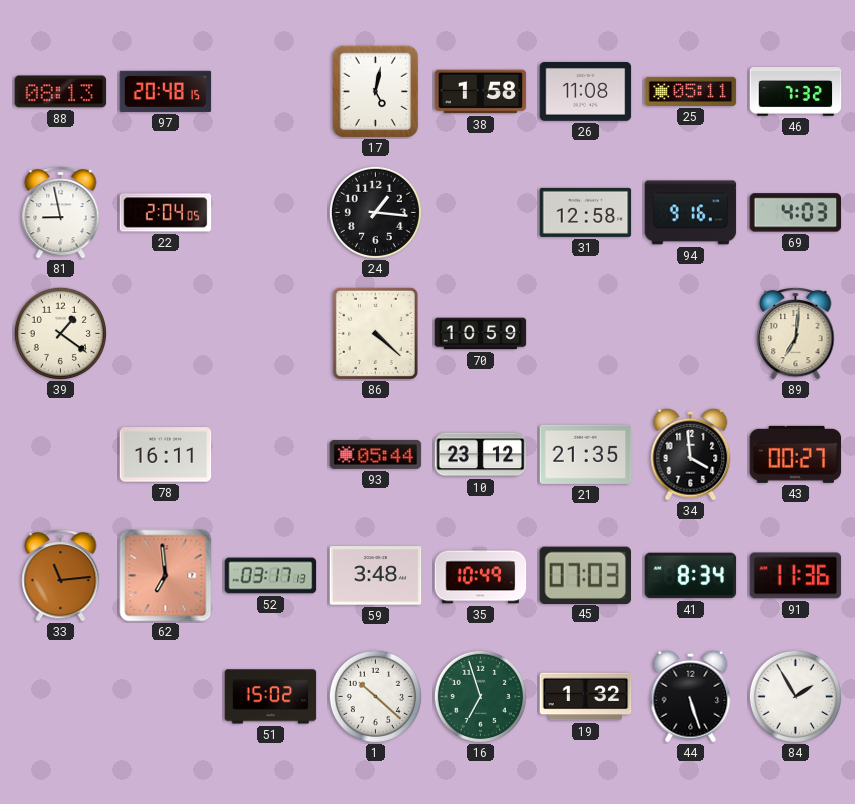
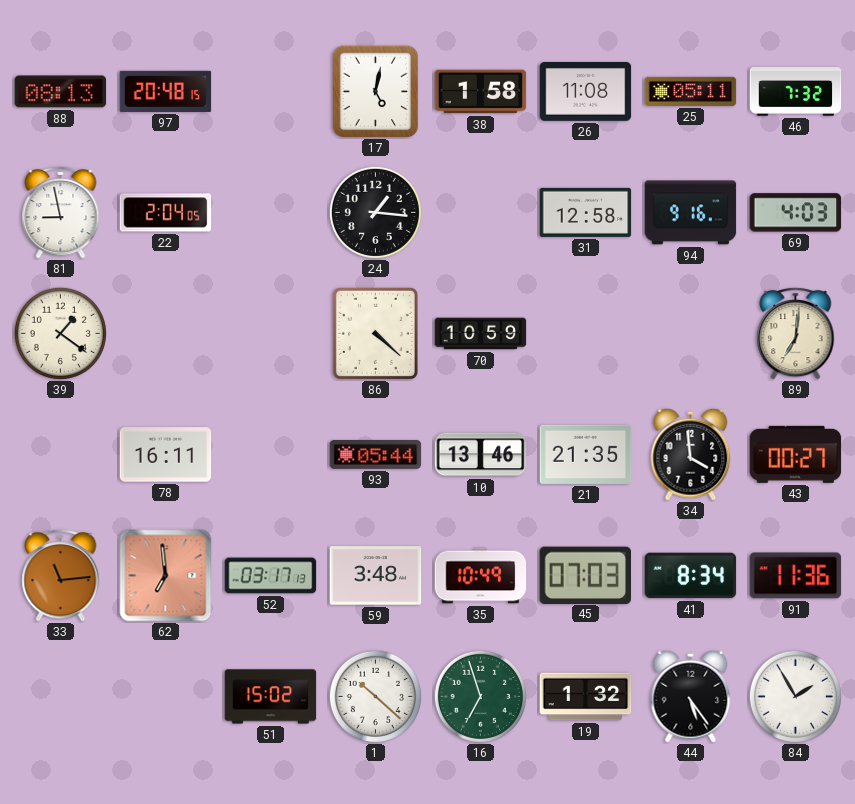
10: 23:12 -> 13:46 (481, 455)
44: 5:27 -> 5:24 (691, 696)
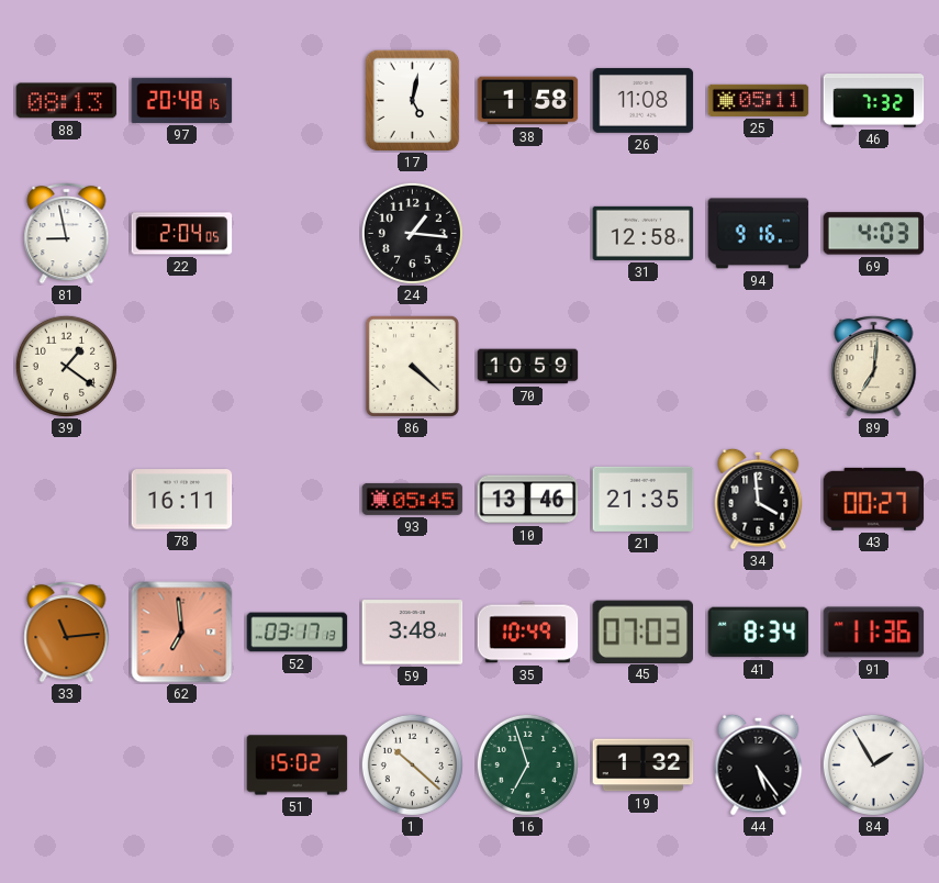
93: 05:44 -> 05:45 (413, 499)
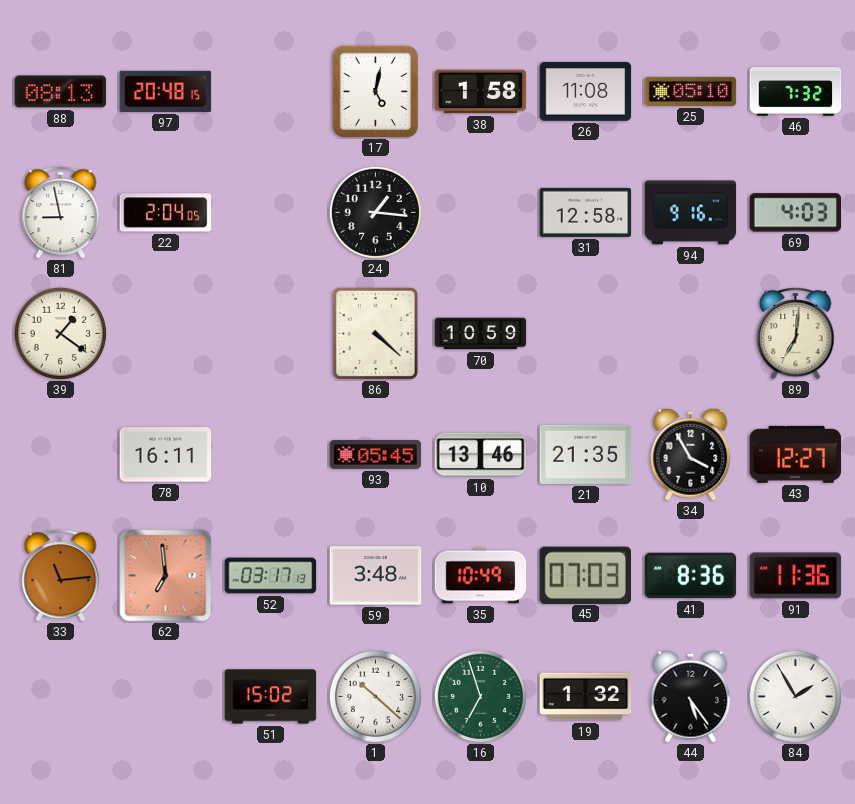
25: 05:11 -> 05:10 (691, 91)
34: 3:59 -> 3:55 (691, 454)
43: 00:27 -> 12:27 (796, 454)
41: 8:34 -> 8:36 (691, 576)
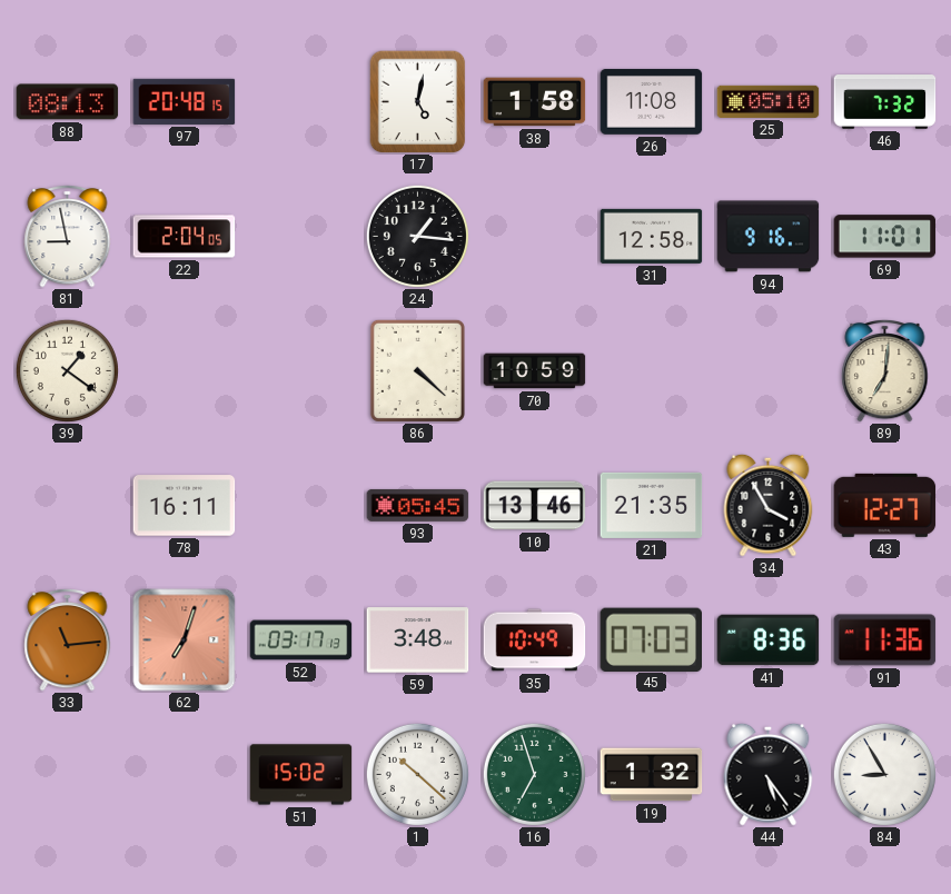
69: 4:03 -> 11:01 (885, 237)
62: 6:59 -> 7:03 (185, 640)
84: 1:55 -> 8:55 (884, 774)
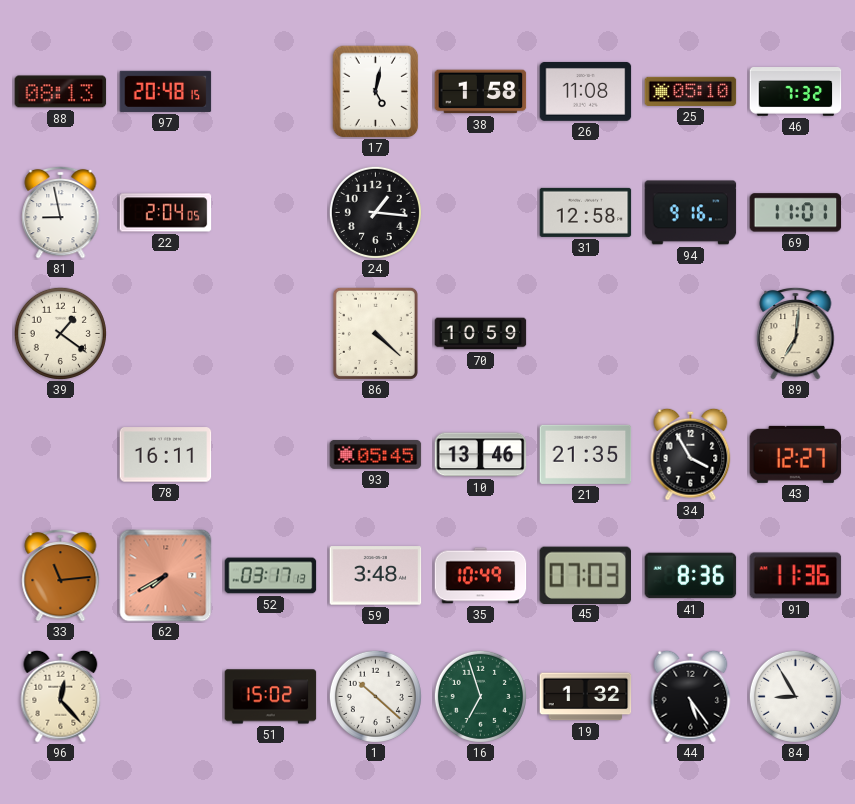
62: 7:03 -> 7:40 (166, 576)
96: none -> 12:23 (61, 696)
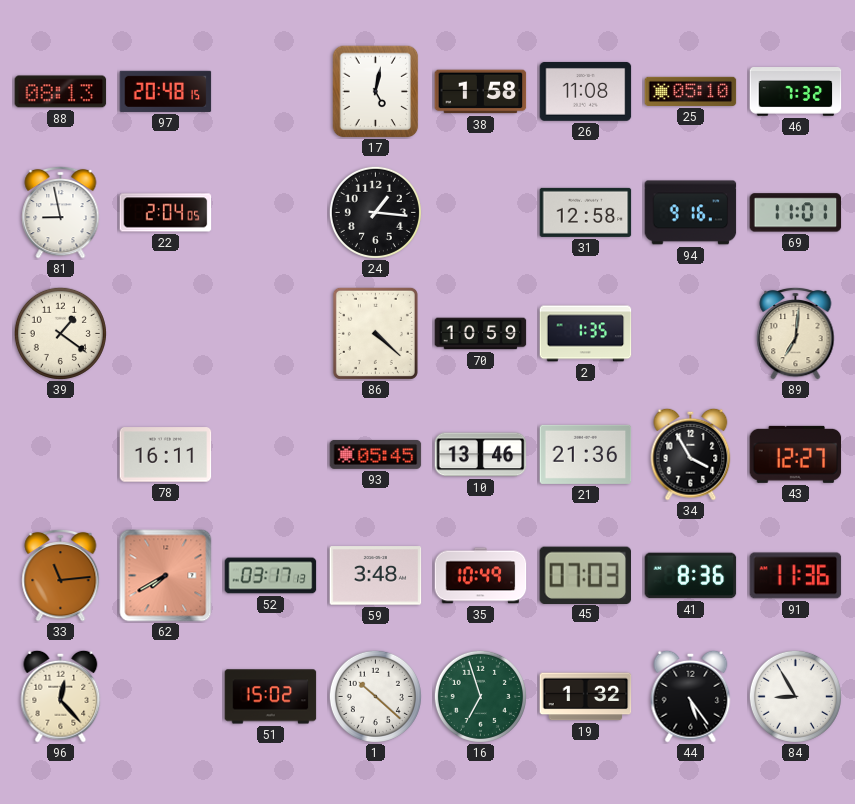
2: none -> 1:35 (586, 334)
21: 21:35 -> 21:36 (586, 454)
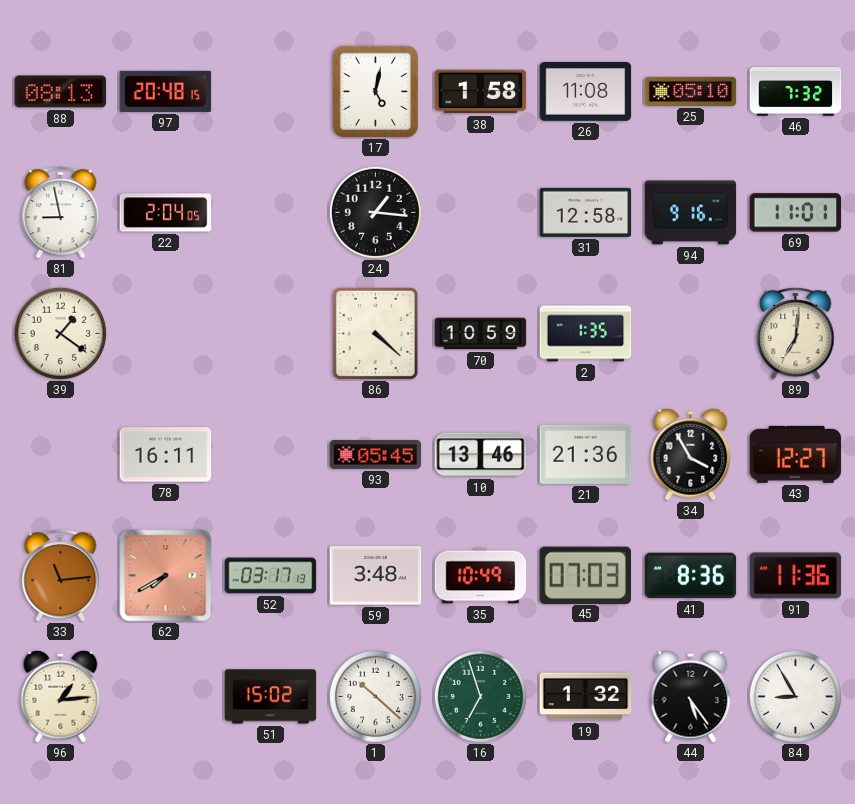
96: 12:23 -> 1:14 (61, 696)
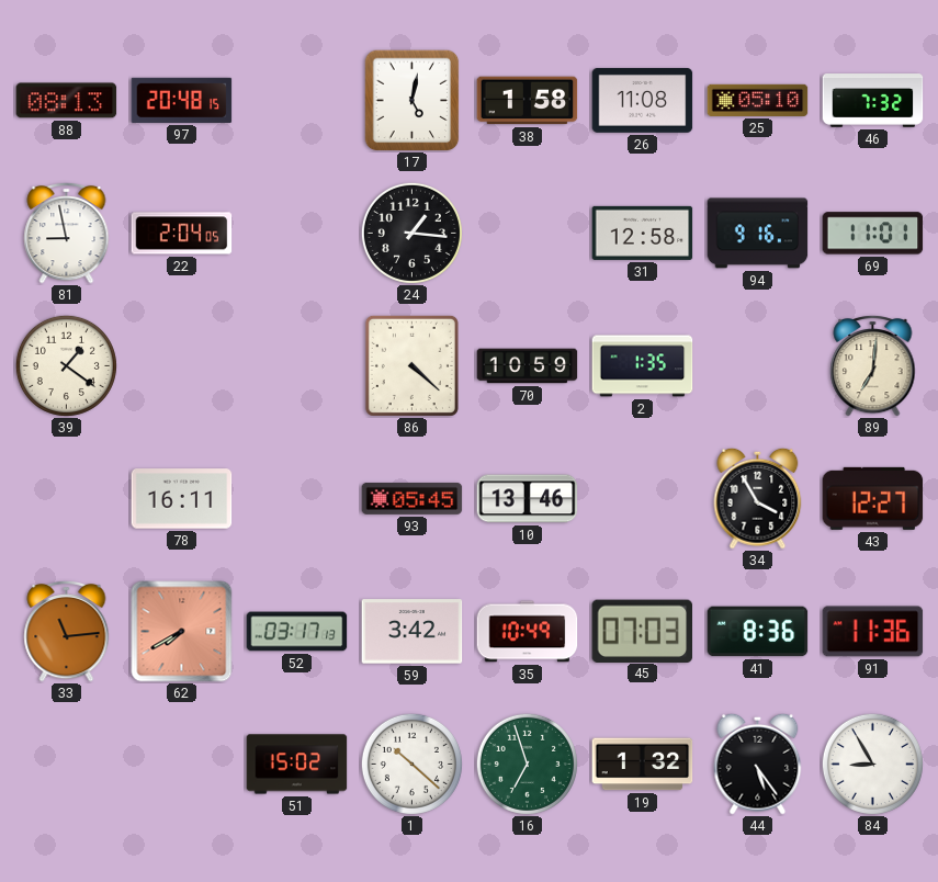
21: 21:36 -> none (586, 454)
59: 3:48 -> 3:42 (413, 632)
96: 1:14 -> none (61, 696)
